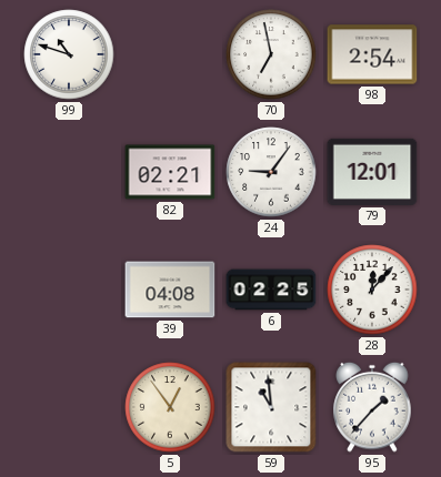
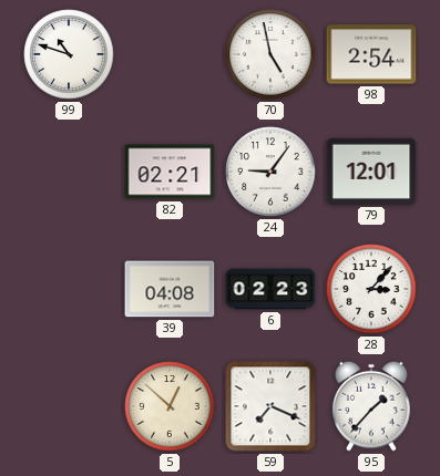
70: 6:58 -> 4:58 (270, 54)
6: 02:25 -> 02:23 (270, 289)
28: 12:07 -> 3:07 (371, 289)
5: 12:54 -> 12:52 (170, 406)
59: 10:59 -> 7:19 (270, 406)
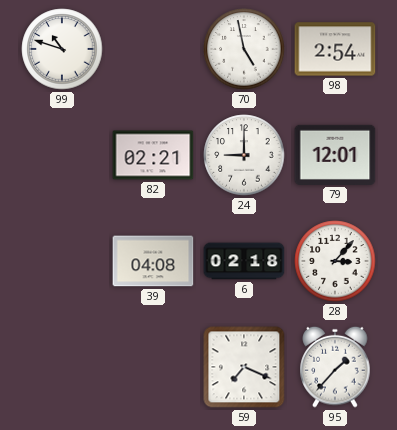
24: 9:06 -> 9:00 (244, 155)
6: 02:23 -> 02:18 (244, 261)
5: 12:52 -> none (170, 406)
